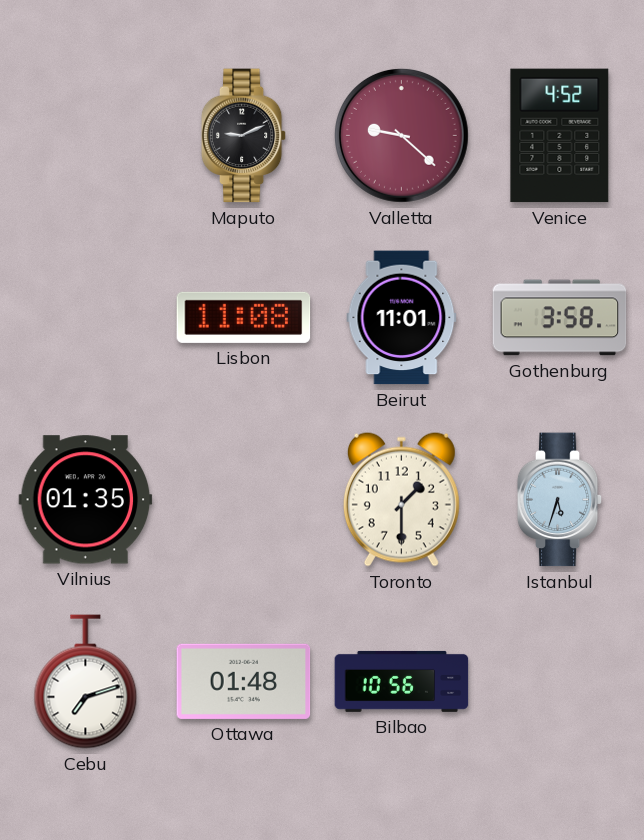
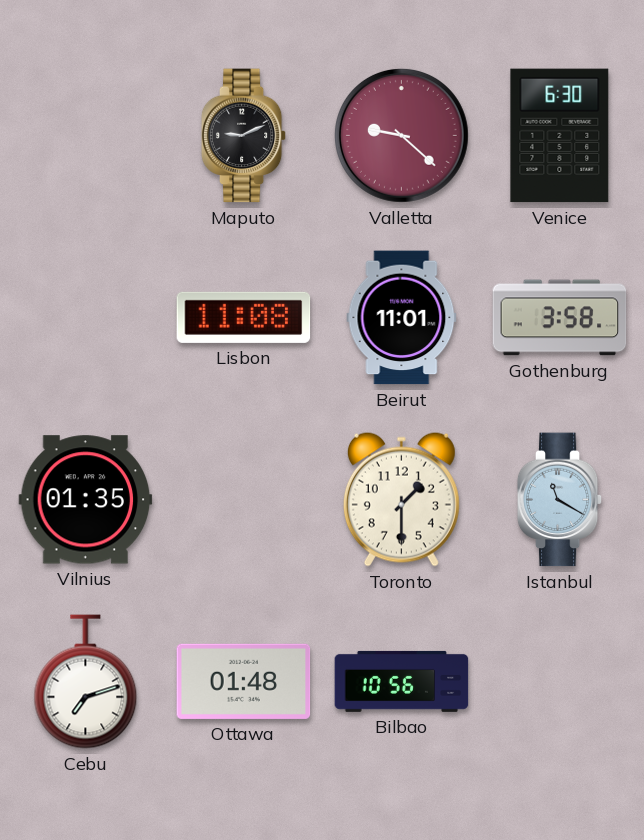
Venice: 4:52 -> 6:30 (560, 136)
Istanbul: 5:33 -> 11:20 (560, 500)
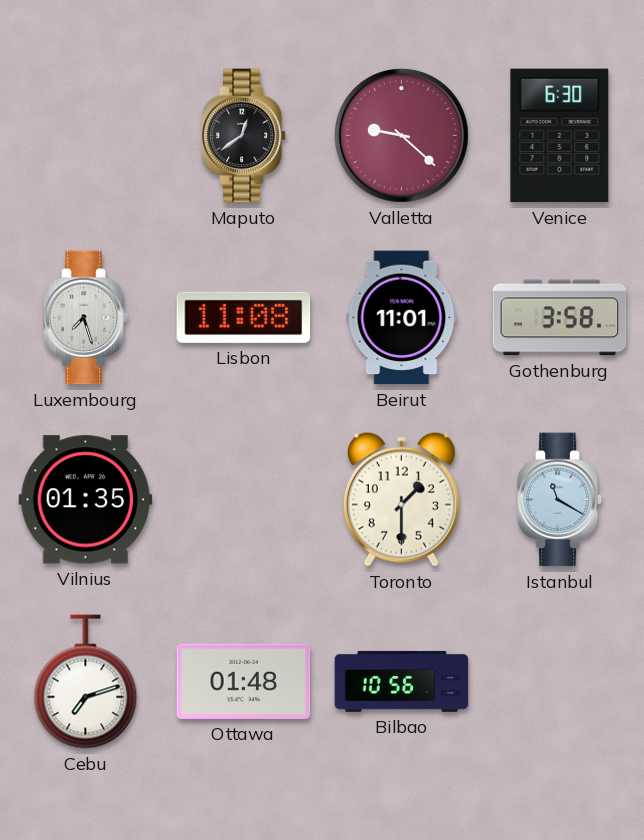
Maputo: 9:11 -> 12:39 (244, 136)
Luxembourg: none -> 7:27 (86, 318)
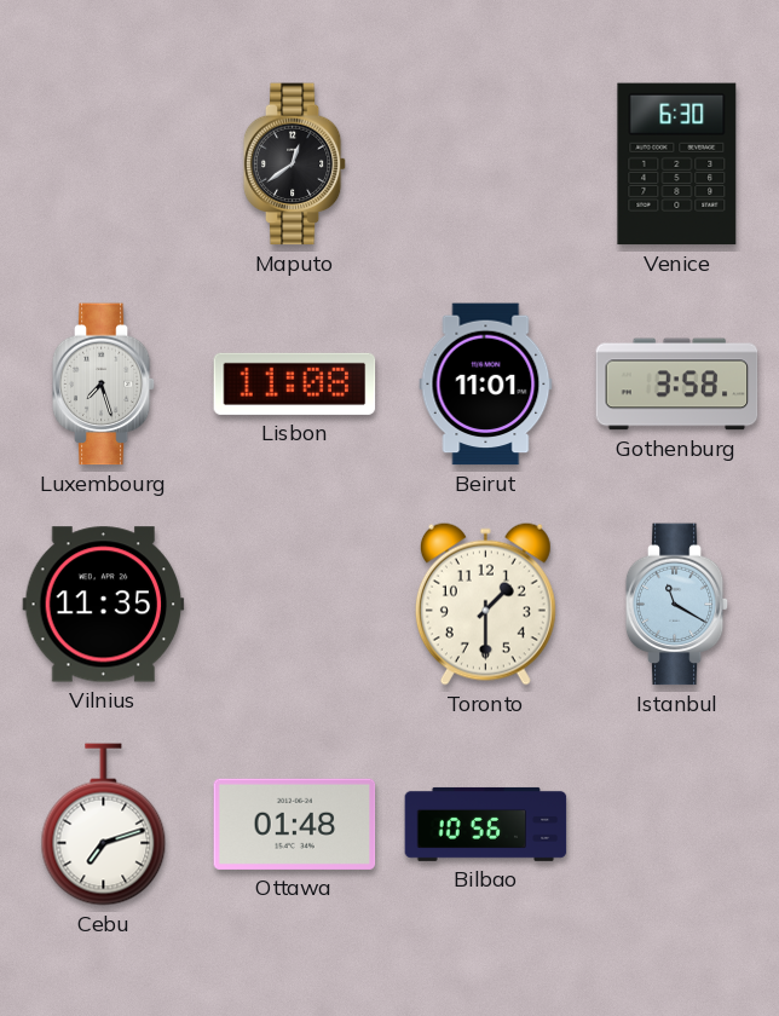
Valletta: 9:22 -> none (401, 135)
Vilnius: 01:35 -> 11:35 (104, 605)
